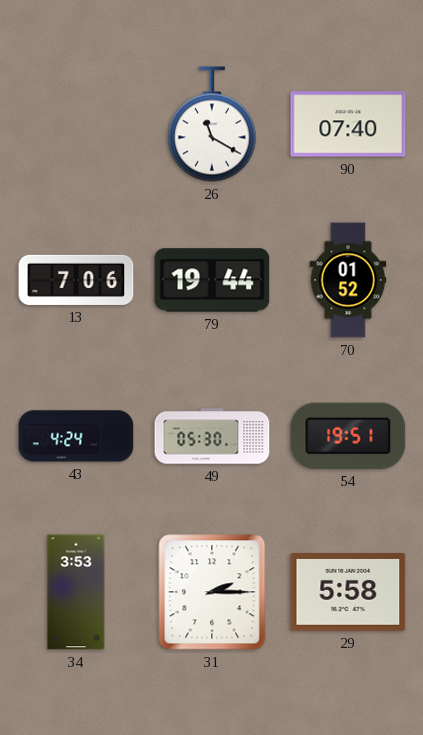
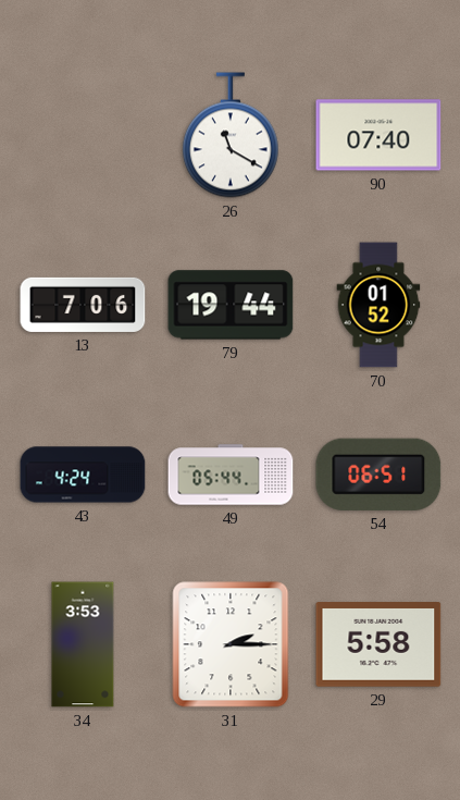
49: 05:30 -> 05:44 (231, 475)
54: 19:51 -> 06:51 (378, 475)
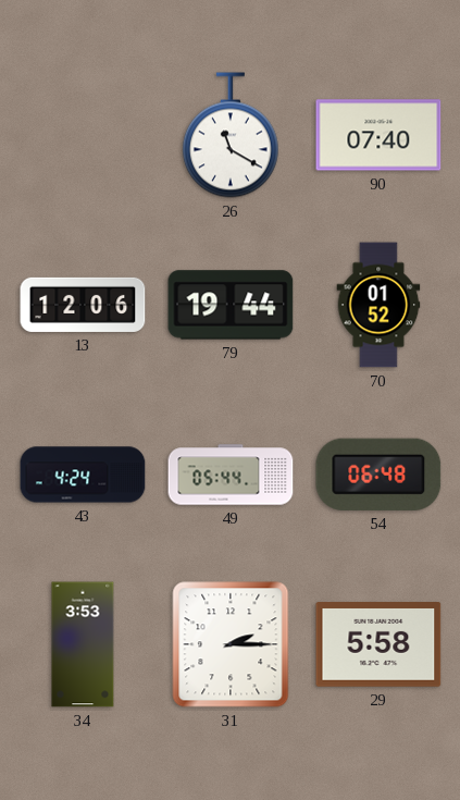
13: 7:06 -> 12:06 (83, 305)
54: 06:51 -> 06:48 (378, 475)
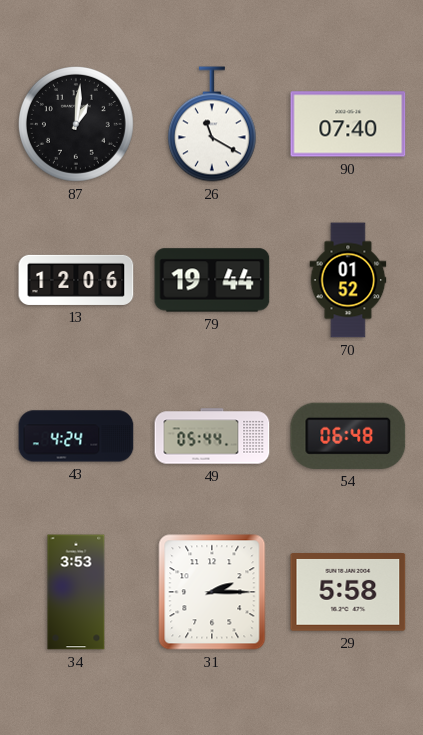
87: none -> 1:01 (76, 124)
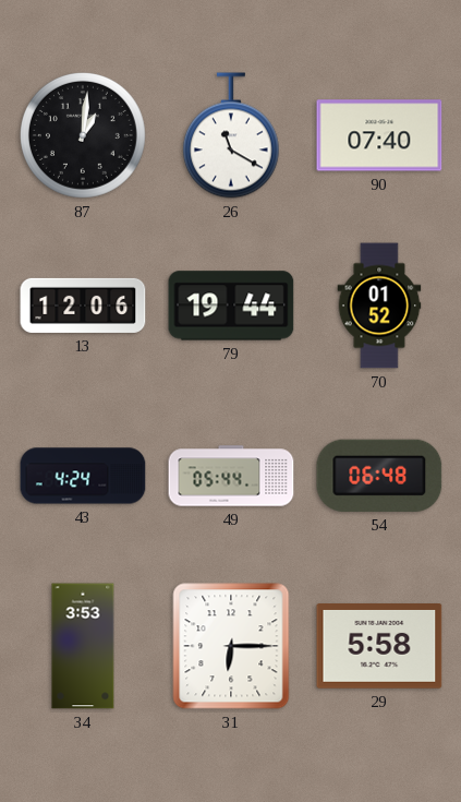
31: 2:15 -> 6:15 (231, 646)
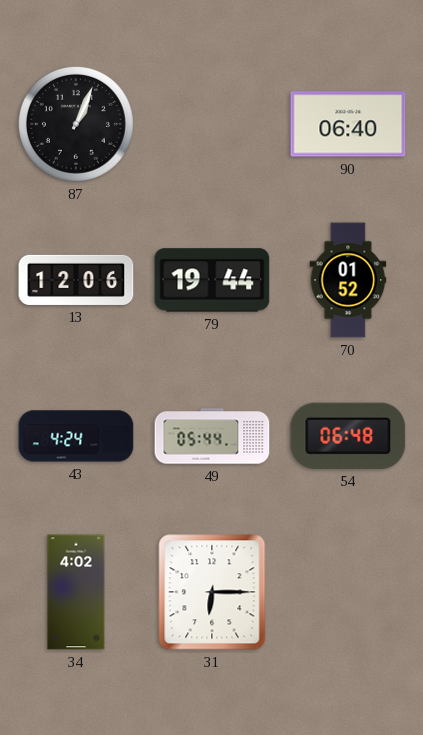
87: 1:01 -> 1:04 (76, 124)
26: 11:20 -> none (231, 135)
90: 07:40 -> 06:40 (348, 124)
34: 3:53 -> 4:02 (76, 592)
29: 5:58 -> none (379, 647)
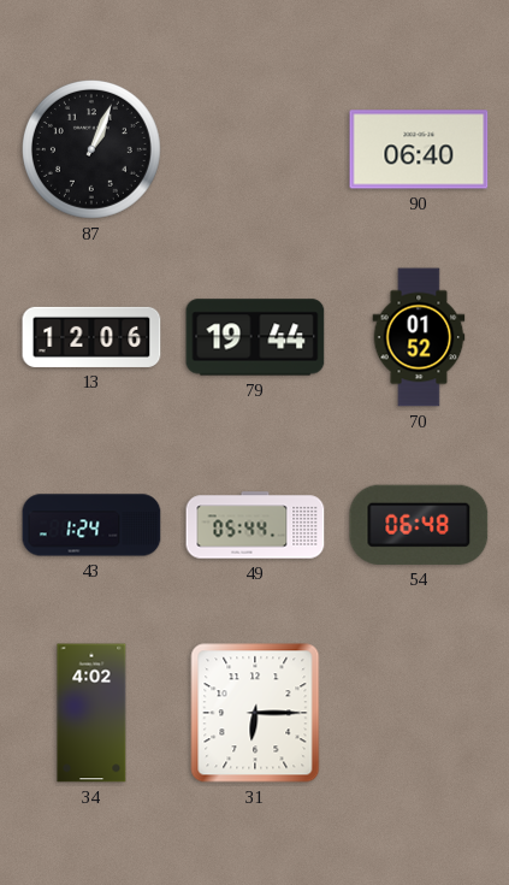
43: 4:24 -> 1:24 (91, 525)
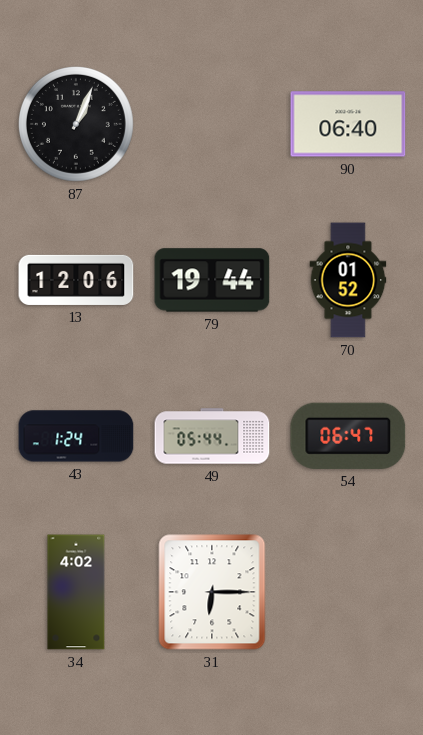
54: 06:48 -> 06:47 (348, 436)
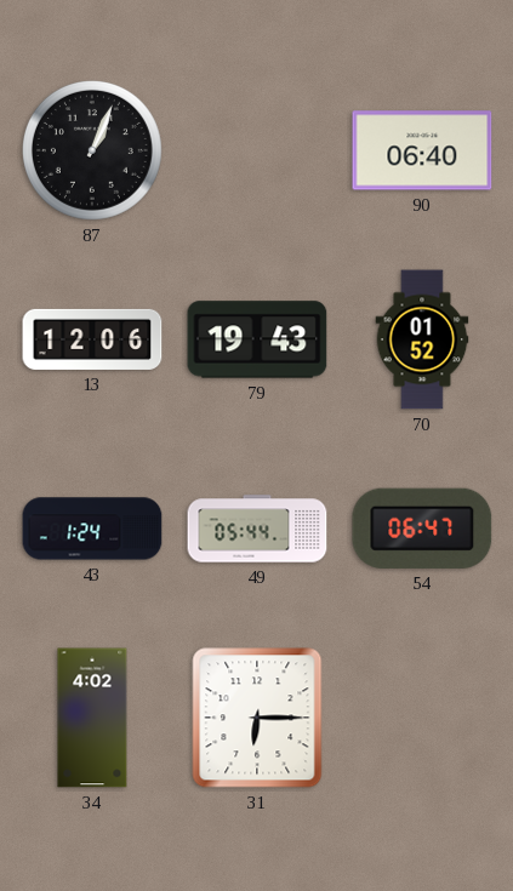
79: 19:44 -> 19:43 (257, 339)
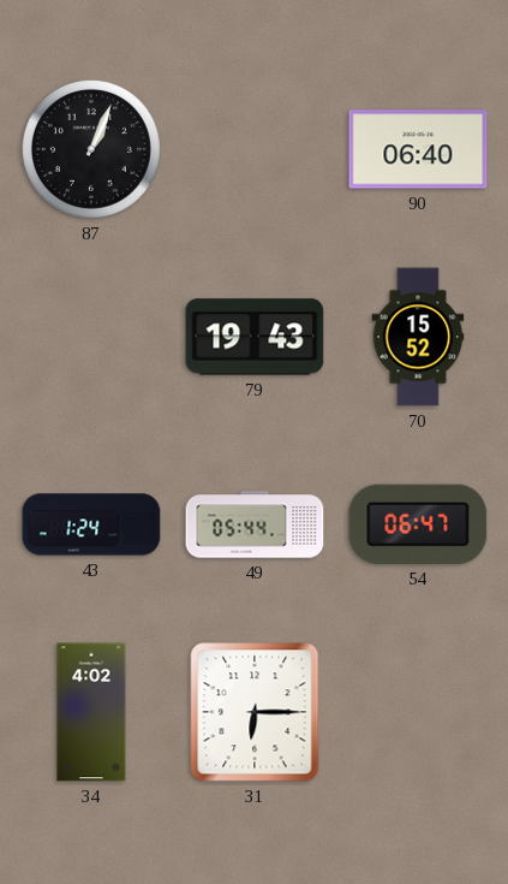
13: 12:06 -> none (92, 339)
70: 01:52 -> 15:52 (418, 337)
